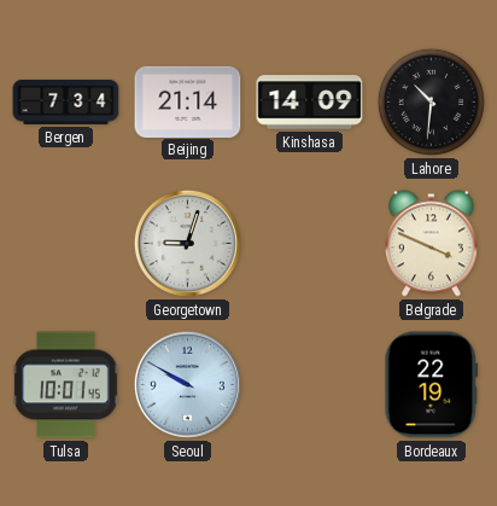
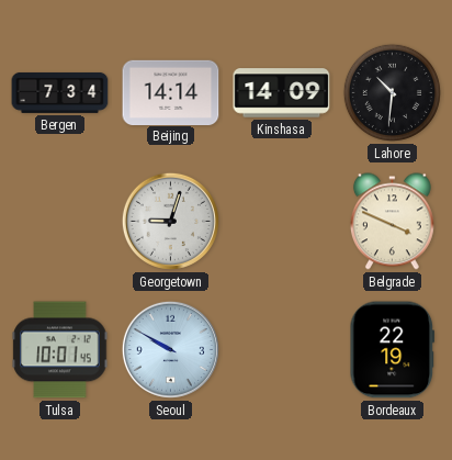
Beijing: 21:14 -> 14:14 (171, 92)
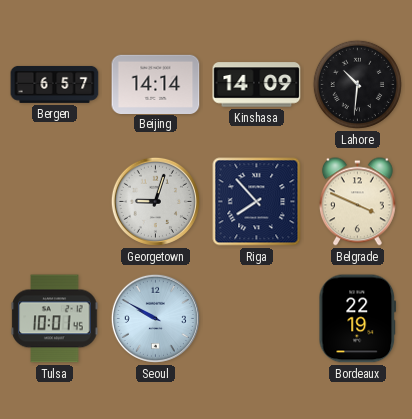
Bergen: 7:34 -> 6:57 (55, 84)
Riga: none -> 7:53 (257, 202)
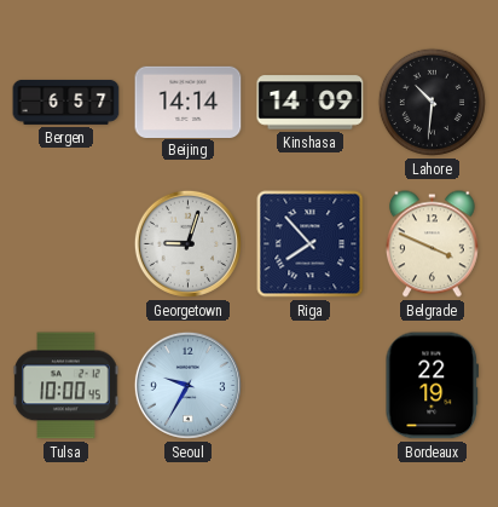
Tulsa: 10:01 -> 10:00 (66, 386)
Seoul: 9:50 -> 9:35 (187, 385)
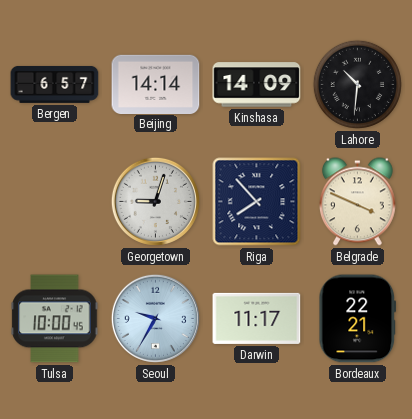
Darwin: none -> 11:17 (257, 318)
Bordeaux: 22:19 -> 22:21 (358, 319)
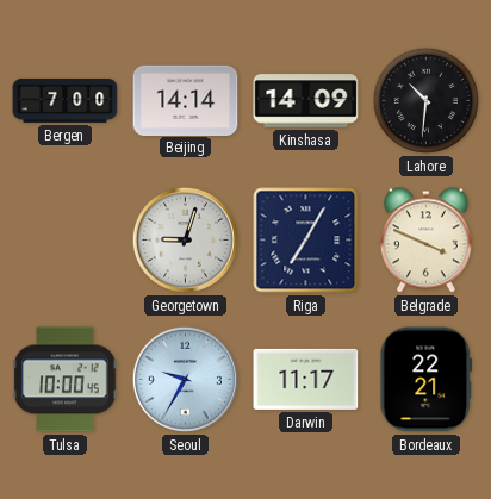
Bergen: 6:57 -> 7:00 (66, 100)
Riga: 7:53 -> 7:05 (306, 241)
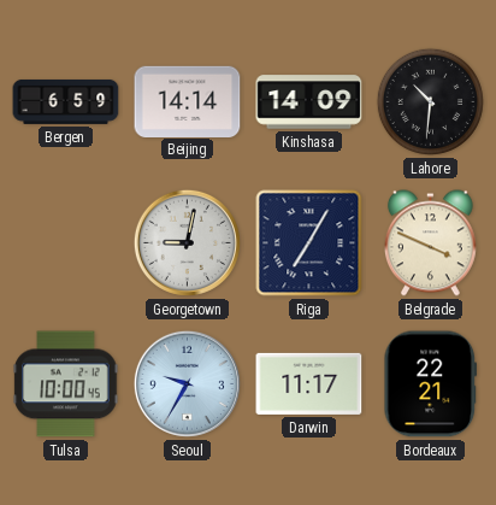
Bergen: 7:00 -> 6:59 (66, 101)
Georgetown: 9:03 -> 9:02 (187, 242)
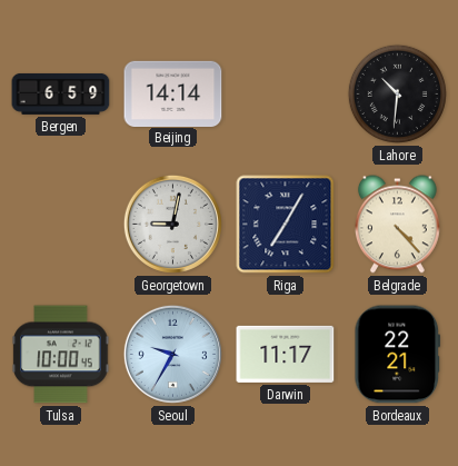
Kinshasa: 14:09 -> none (309, 102)
Belgrade: 3:49 -> 4:23 (397, 225)
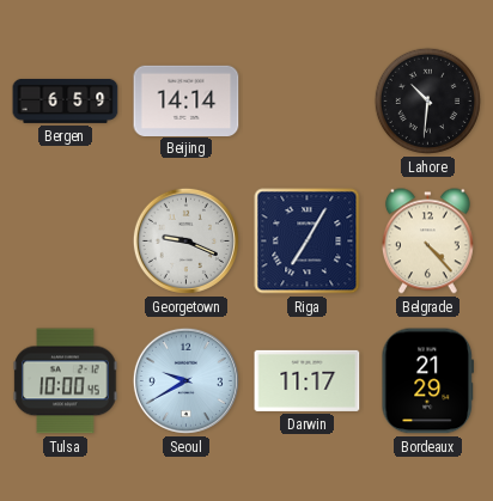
Georgetown: 9:02 -> 9:19 (185, 240)
Seoul: 9:35 -> 9:40 (185, 380)
Bordeaux: 22:21 -> 21:29 (428, 381)
